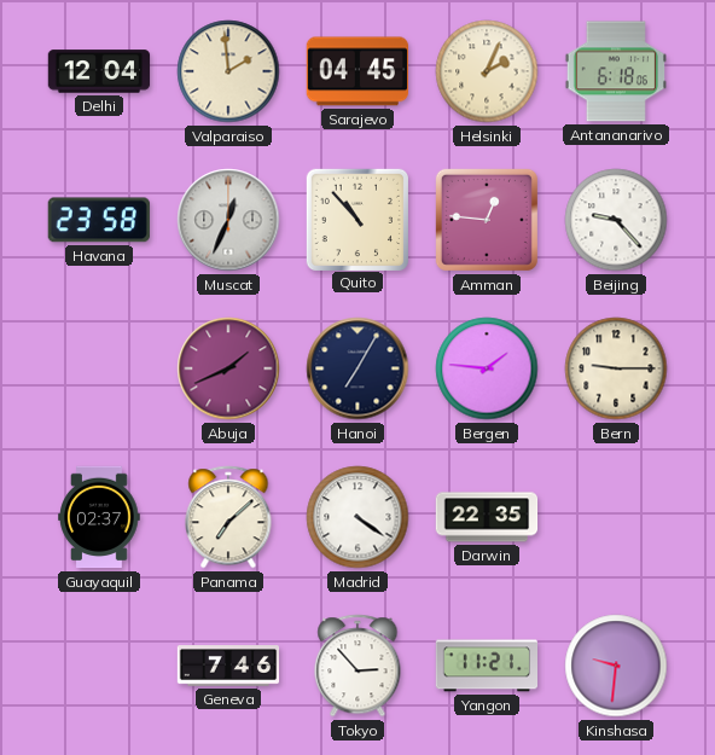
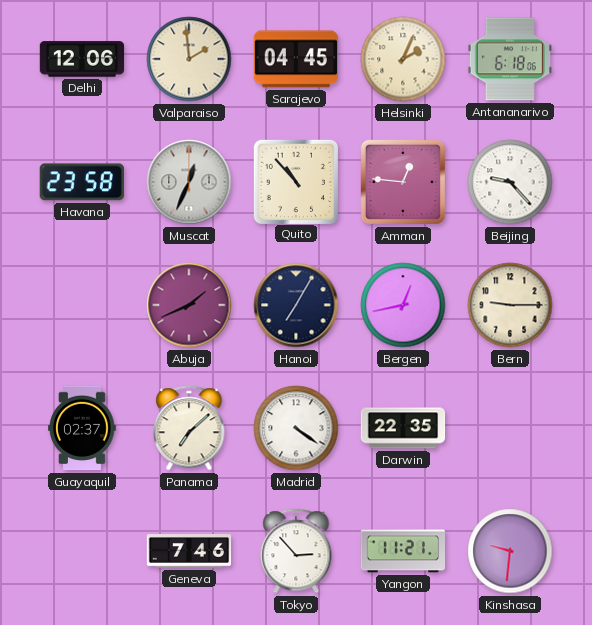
Delhi: 12:04 -> 12:06 (82, 59)
Bergen: 1:46 -> 12:43 (403, 305)
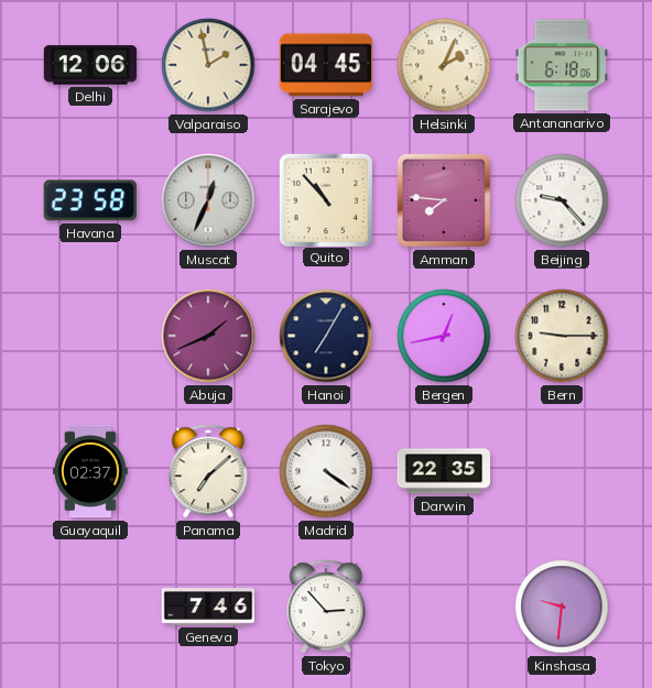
Valparaiso: 1:59 -> 1:58 (208, 65)
Amman: 12:46 -> 7:46 (444, 200)
Yangon: 11:21 -> none (403, 551)
